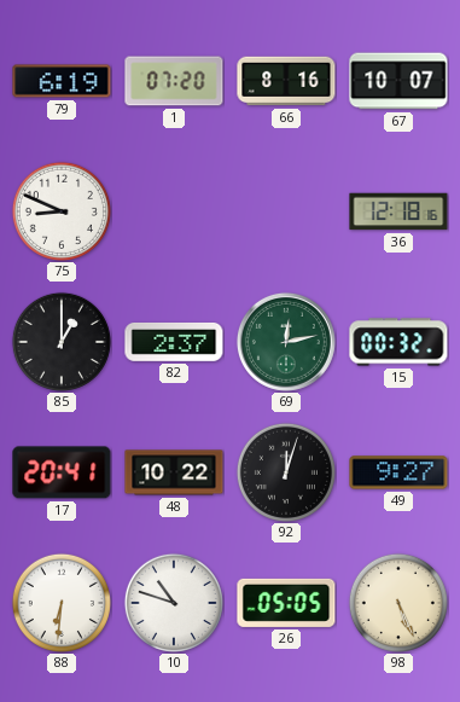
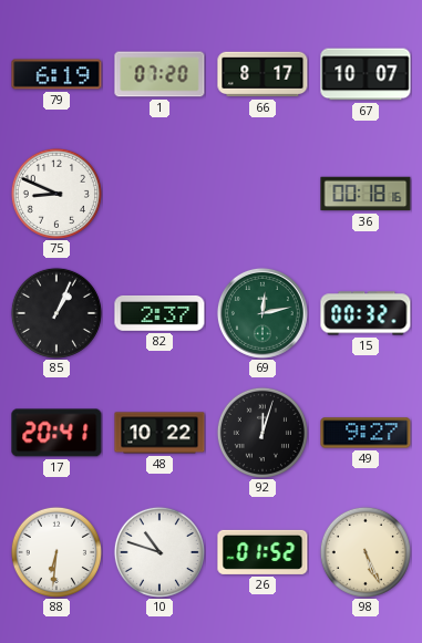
66: 8:16 -> 8:17 (263, 74)
36: 12:18 -> 00:18 (366, 194)
85: 1:00 -> 1:04 (56, 313)
26: 05:05 -> 01:52 (263, 552)
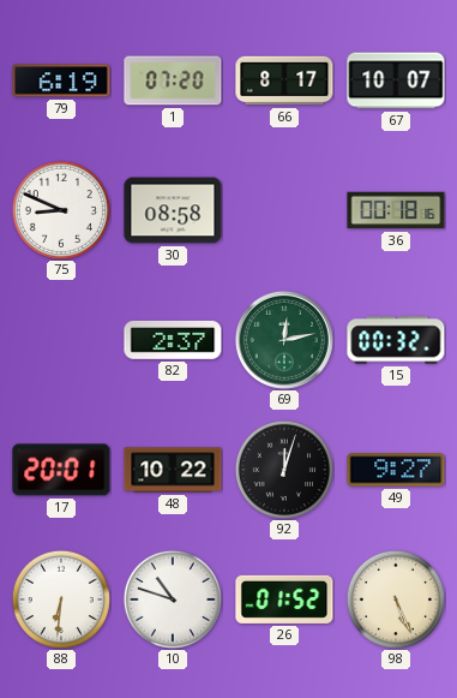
30: none -> 08:58 (173, 210)
85: 1:04 -> none (56, 313)
17: 20:41 -> 20:01 (61, 470)
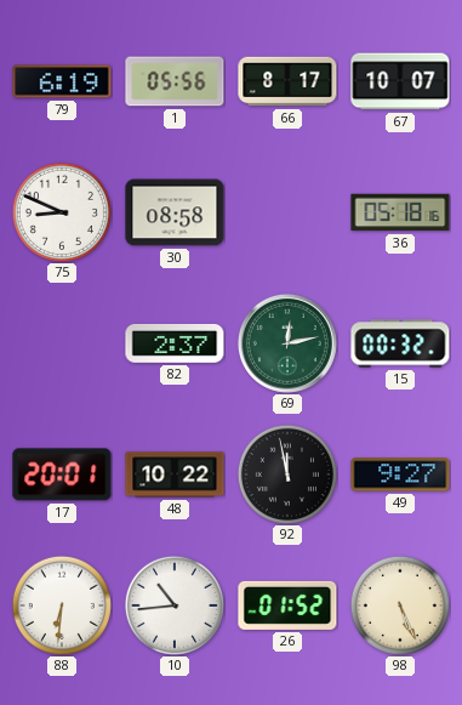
1: 07:20 -> 05:56 (175, 81)
36: 00:18 -> 05:18 (400, 212)
92: 12:03 -> 11:58 (287, 474)
10: 10:48 -> 10:44 (175, 605)
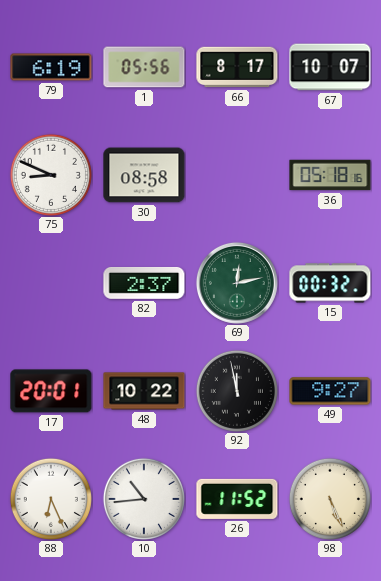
88: 6:31 -> 6:26 (51, 499)
26: 01:52 -> 11:52 (237, 499)
